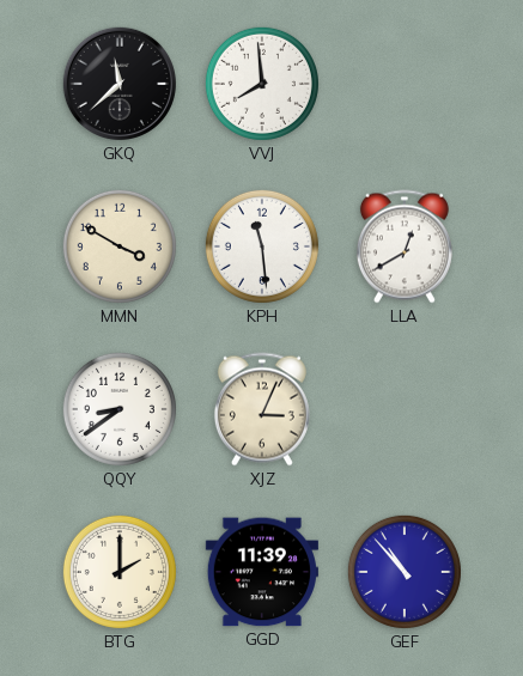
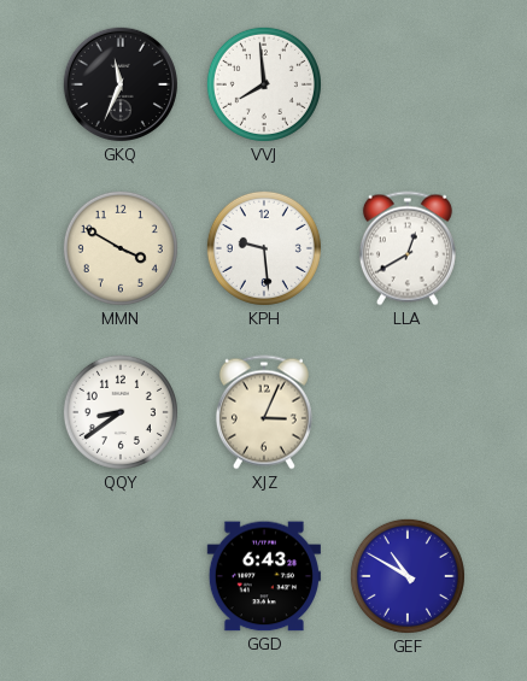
GKQ: 11:38 -> 11:34 (121, 84)
KPH: 11:29 -> 9:29 (264, 248)
BTG: 2:00 -> none (120, 572)
GGD: 11:39 -> 6:43 (264, 576)
GEF: 10:53 -> 10:50 (408, 576)
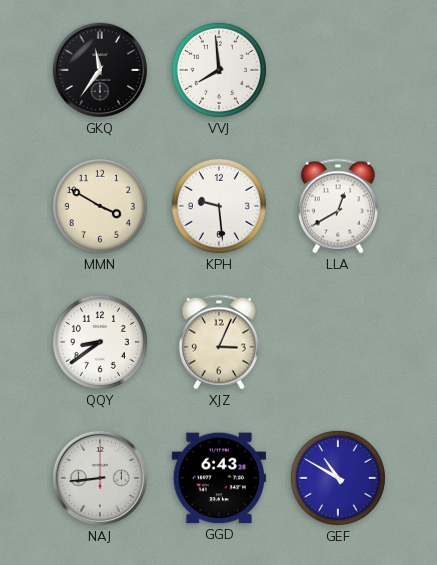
GKQ: 11:34 -> 11:36 (100, 70)
NAJ: none -> 8:44 (100, 478)
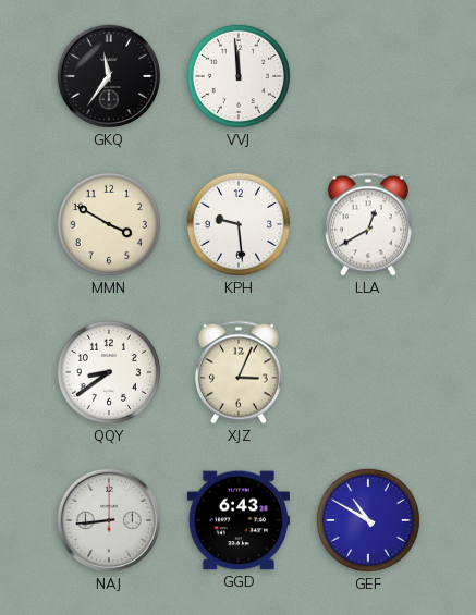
VVJ: 7:59 -> 11:59 (239, 76)
